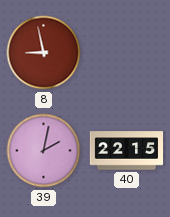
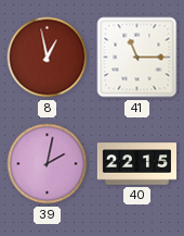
8: 8:58 -> 12:58 (48, 58)
41: none -> 11:15 (137, 58)
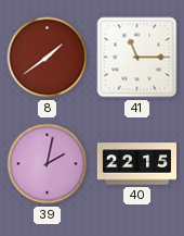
8: 12:58 -> 1:39 (48, 58)
